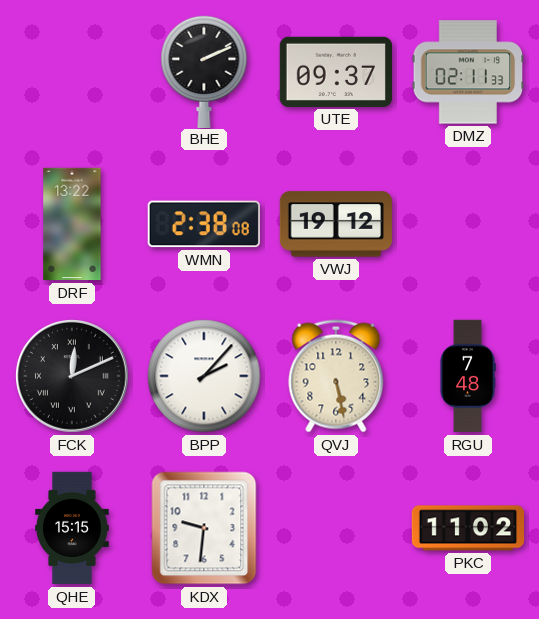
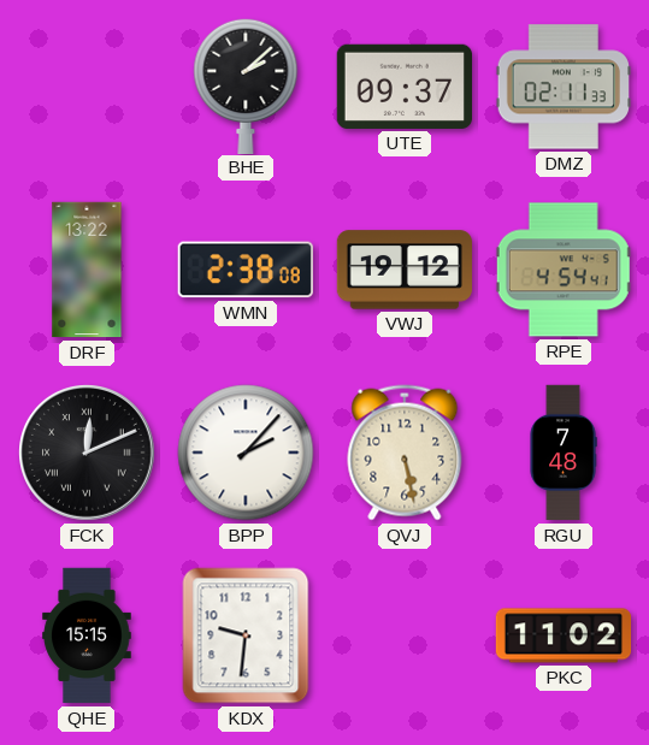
BHE: 2:11 -> 2:08 (246, 85)
RPE: none -> 4:54 (564, 270)
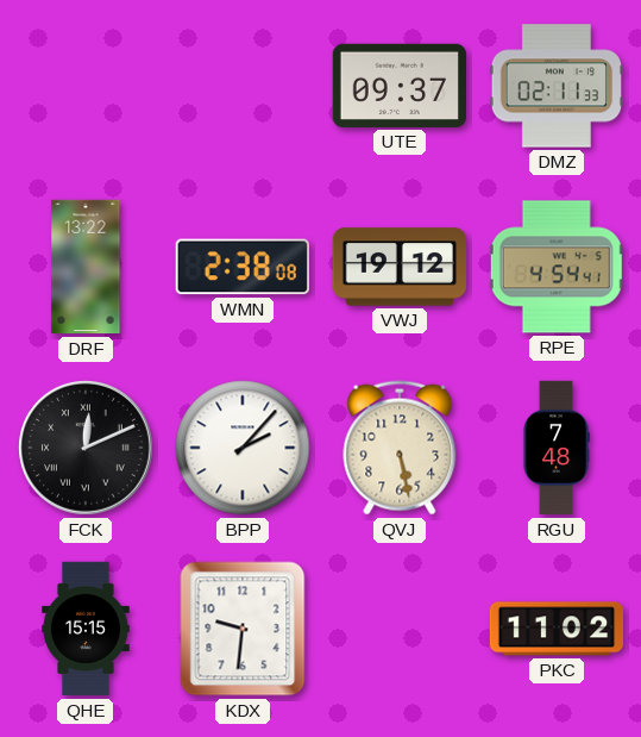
BHE: 2:08 -> none (246, 85)
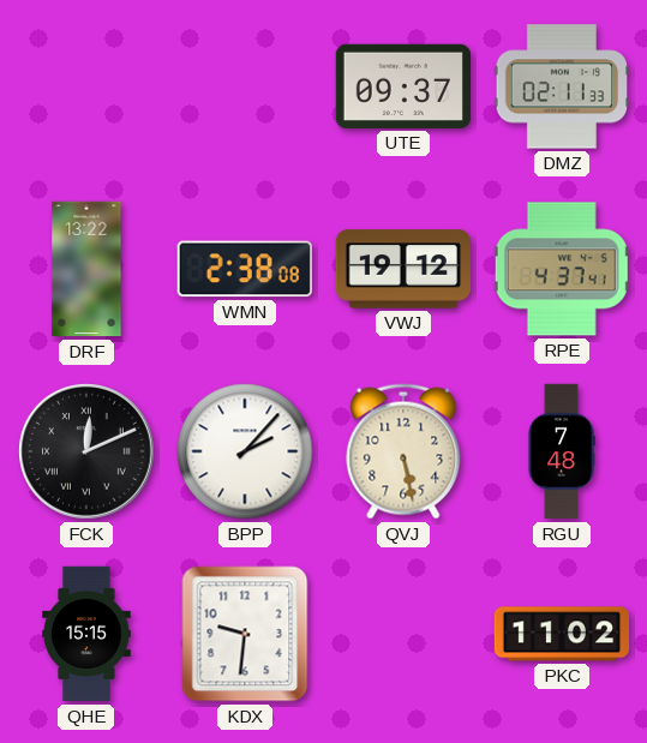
RPE: 4:54 -> 4:37 (562, 269)
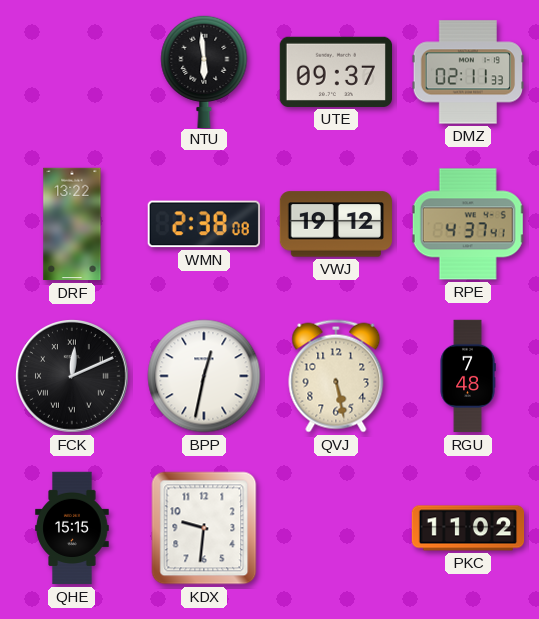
NTU: none -> 5:59 (204, 71)
BPP: 2:07 -> 12:32 (204, 376)
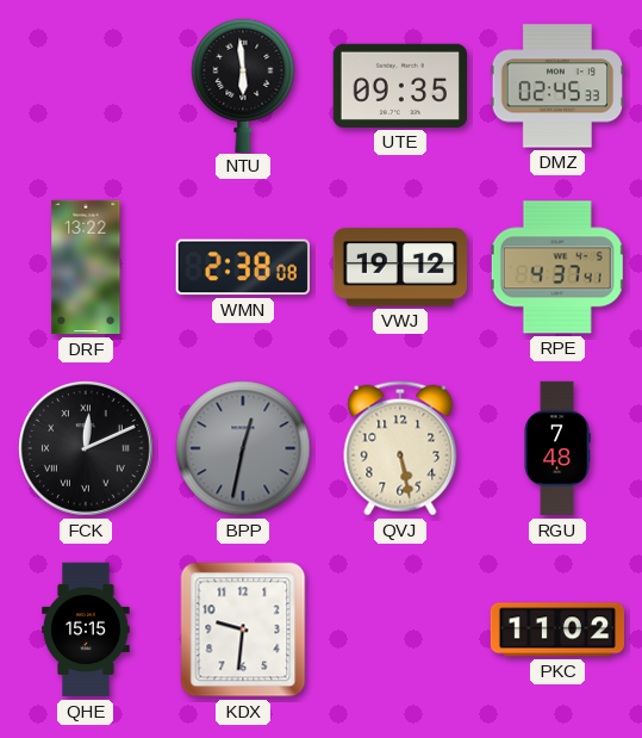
UTE: 09:37 -> 09:35 (399, 86)
DMZ: 02:11 -> 02:45 (556, 86)
BPP dial: white -> grey (243, 448)
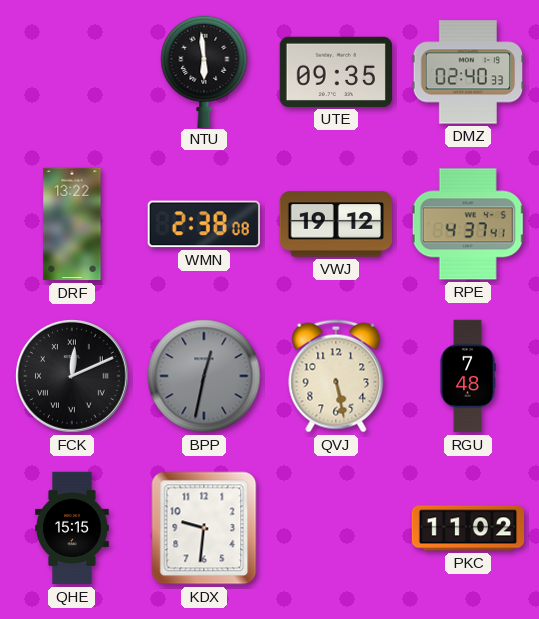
DMZ: 02:45 -> 02:40 (467, 72)
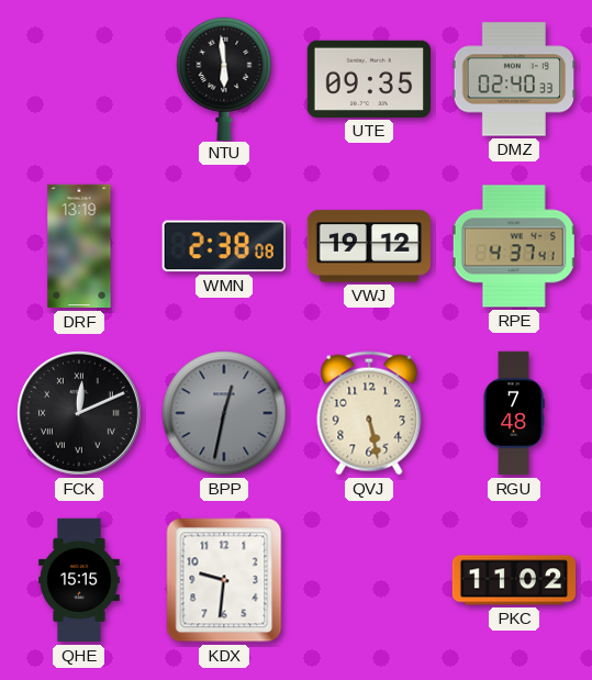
DRF: 13:22 -> 13:19 (79, 246)
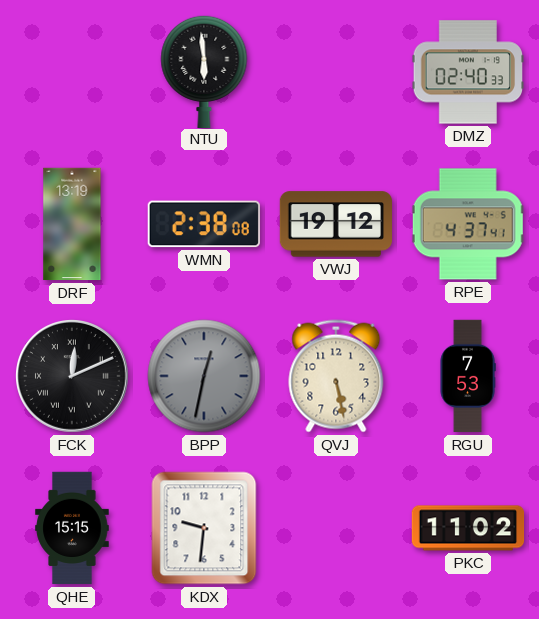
UTE: 09:35 -> none (368, 79)
RGU: 7:48 -> 7:53 (468, 376)
